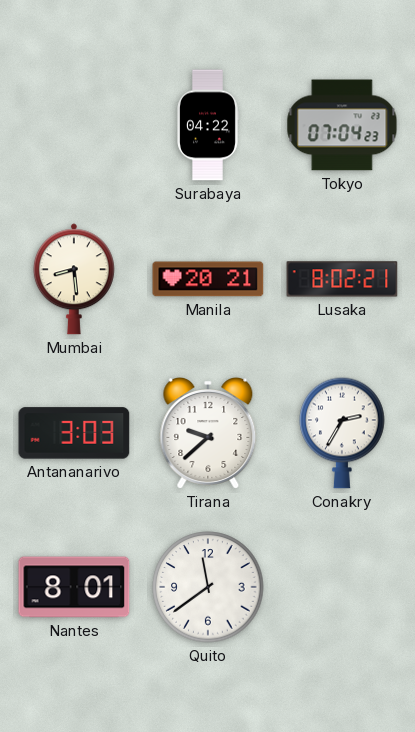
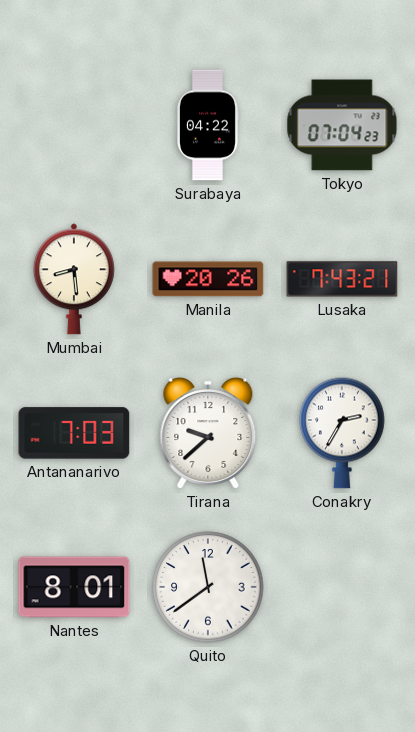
Manila: 20:21 -> 20:26 (208, 279)
Lusaka: 8:02 -> 7:43 (342, 279)
Antananarivo: 3:03 -> 7:03 (74, 433)
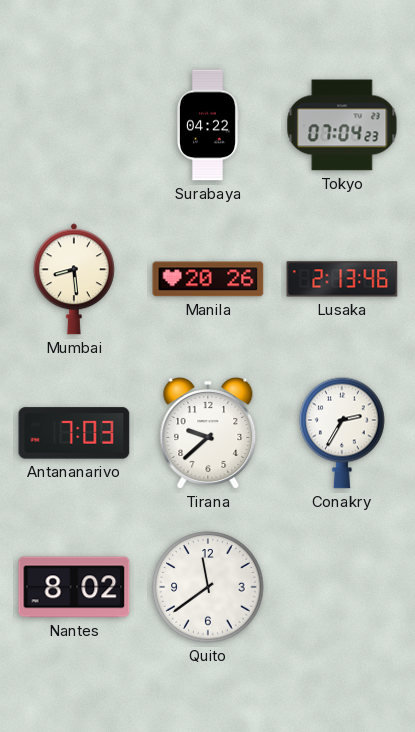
Lusaka: 7:43 -> 2:13 (342, 279)
Nantes: 8:01 -> 8:02 (74, 587)
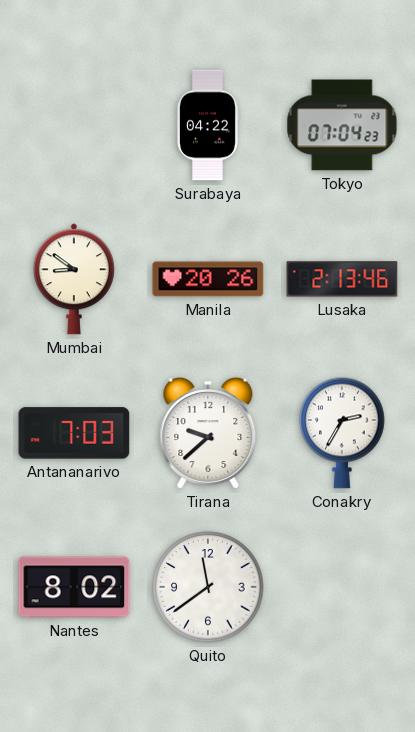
Mumbai: 8:29 -> 8:51 (74, 279)
